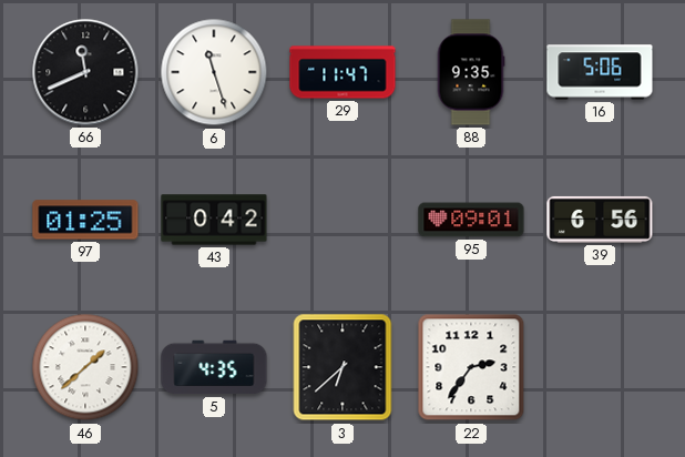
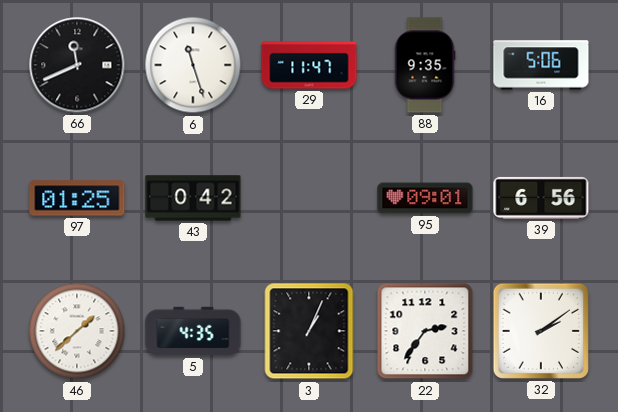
3: 6:38 -> 1:04 (309, 331)
32: none -> 2:09 (541, 331)
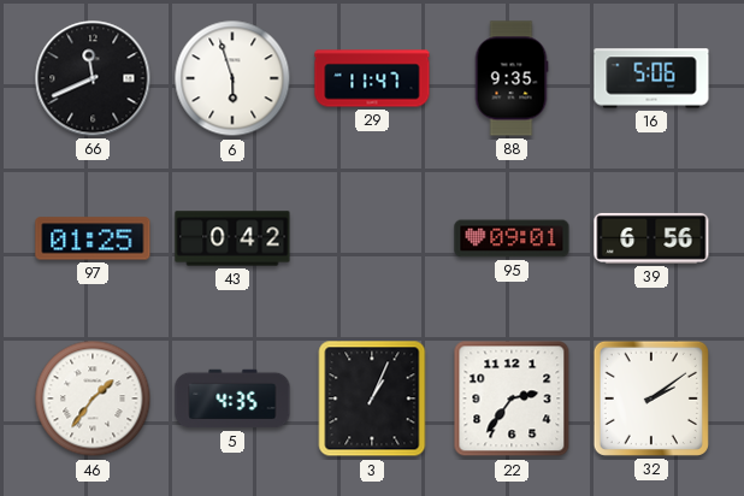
6: 11:27 -> 5:57 (232, 78)
46: 1:38 -> 1:36 (93, 398)
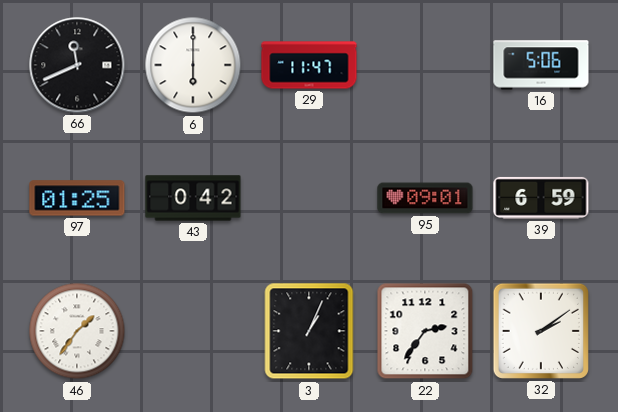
6: 5:57 -> 6:00 (193, 65)
88: 9:35 -> none (512, 78)
39: 6:56 -> 6:59 (541, 198)
5: 4:35 -> none (232, 398)
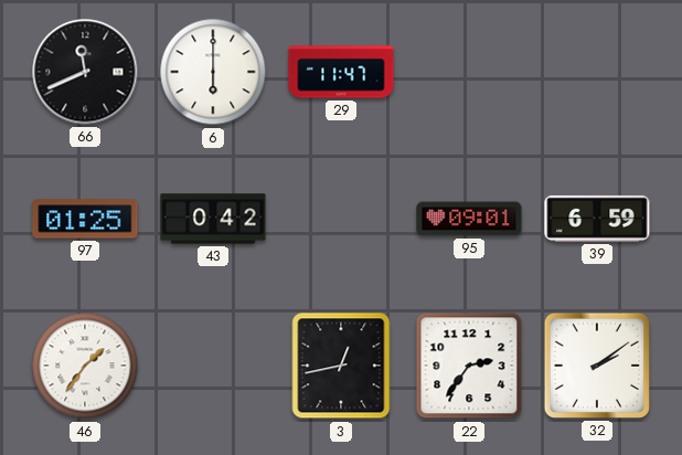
16: 5:06 -> none (541, 65)
3: 1:04 -> 12:43 (341, 366)
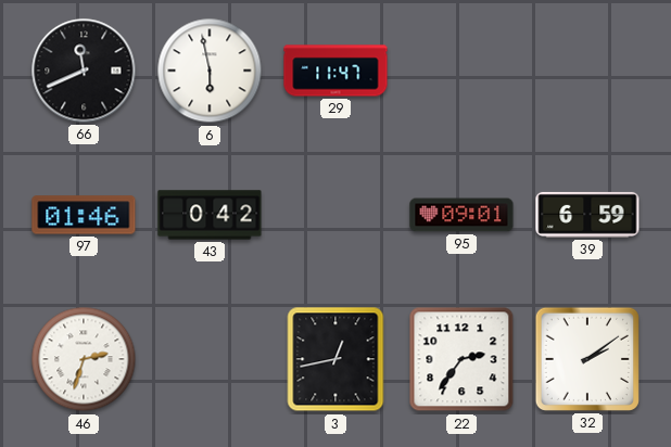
6: 6:00 -> 5:58 (210, 71)
97: 01:25 -> 01:46 (84, 215)
46: 1:36 -> 2:33 (84, 359)
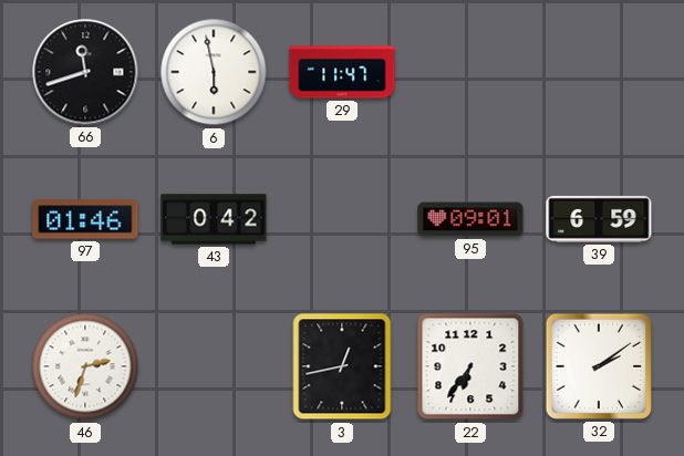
66: 11:41 -> 11:42 (85, 72)
22: 2:36 -> 6:36 (470, 366)
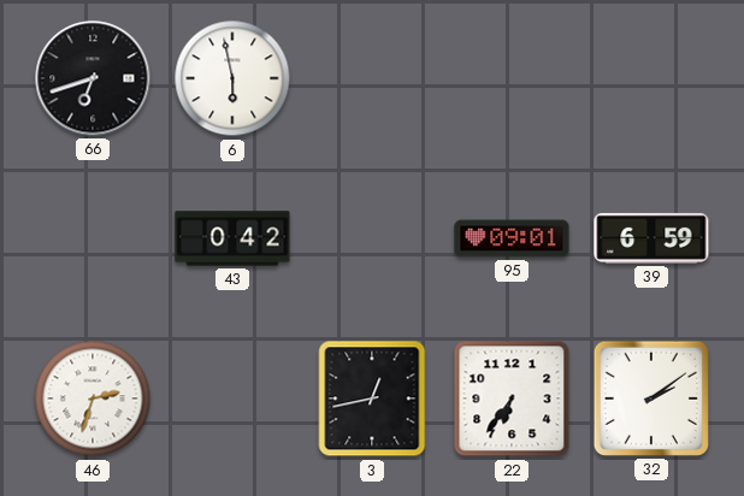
66: 11:42 -> 6:42 (93, 78)
29: 11:47 -> none (342, 72)
97: 01:46 -> none (85, 219)
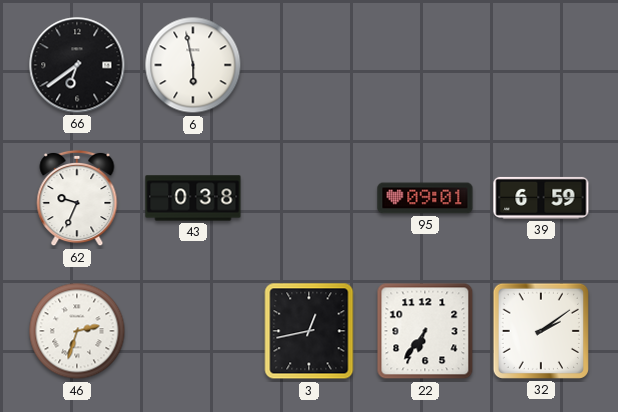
66: 6:42 -> 6:39 (77, 65)
62: none -> 9:34 (77, 198)
43: 0:42 -> 0:38 (193, 198)
